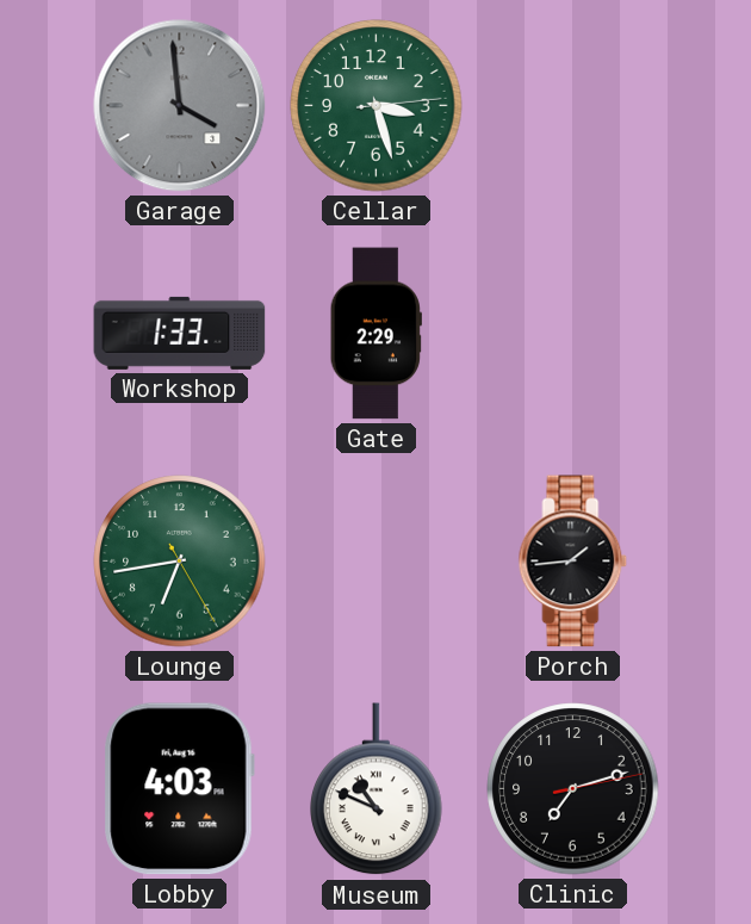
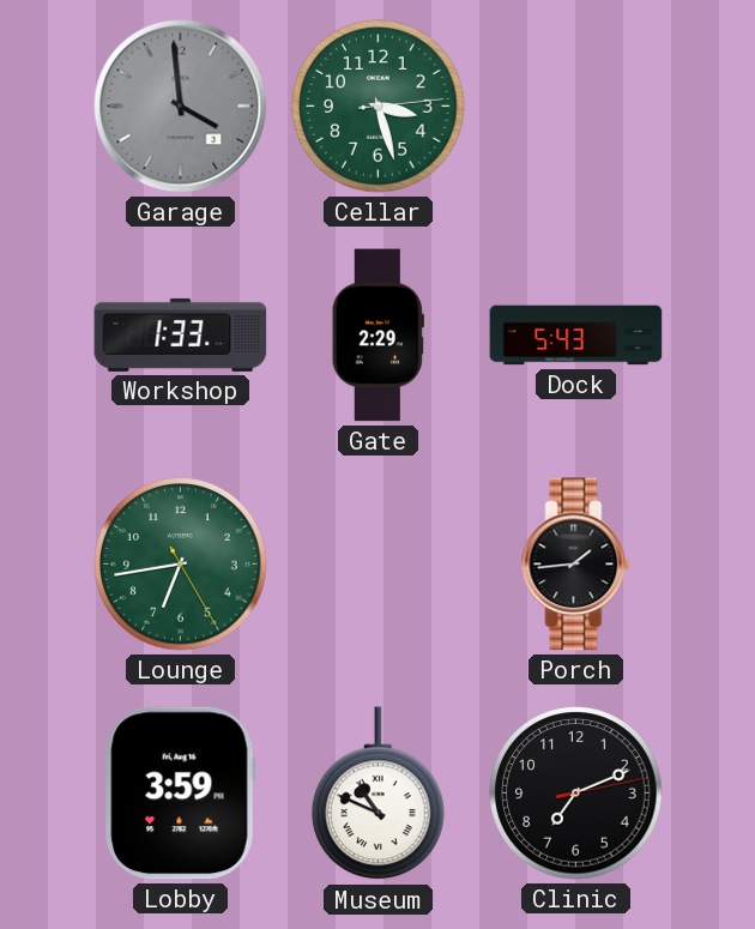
Dock: none -> 5:43 (576, 336)
Lobby: 4:03 -> 3:59 (180, 794)
Clinic: 7:12 -> 7:11 (576, 794)
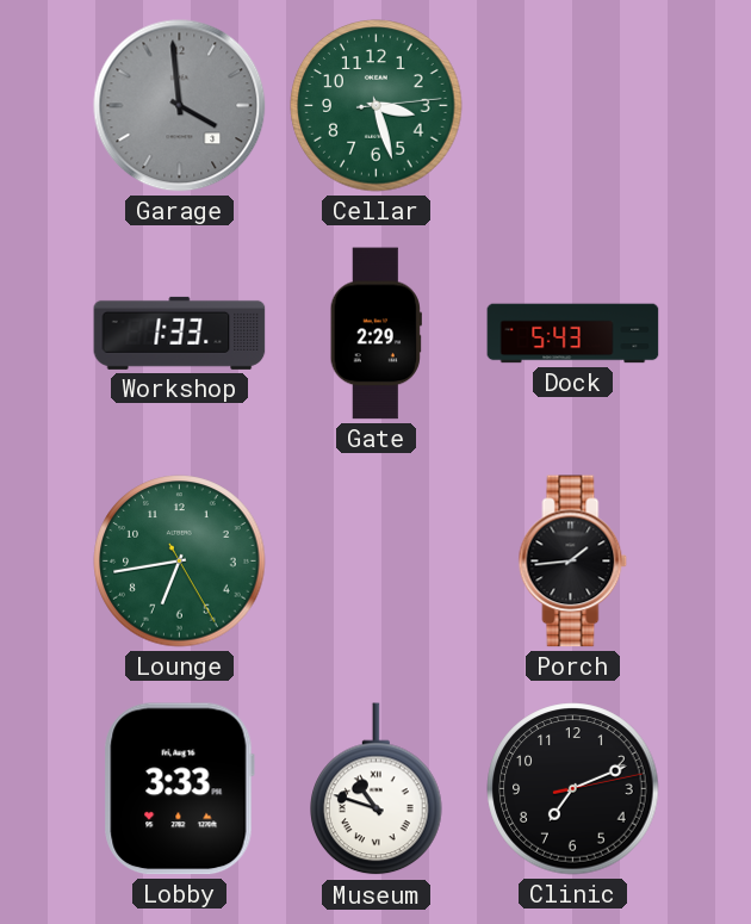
Lobby: 3:59 -> 3:33 (179, 789)
Museum: 10:49 -> 10:48 (377, 789)
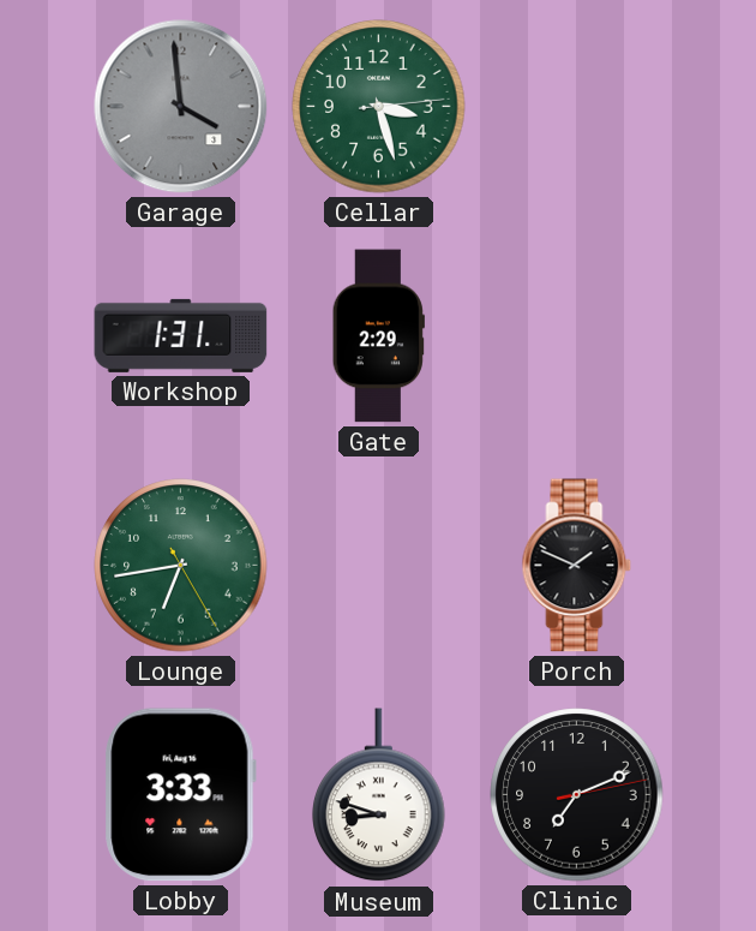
Workshop: 1:33 -> 1:31 (181, 335)
Dock: 5:43 -> none (573, 334)
Porch: 1:44 -> 1:49 (577, 566)
Museum: 10:48 -> 8:48 (379, 795)
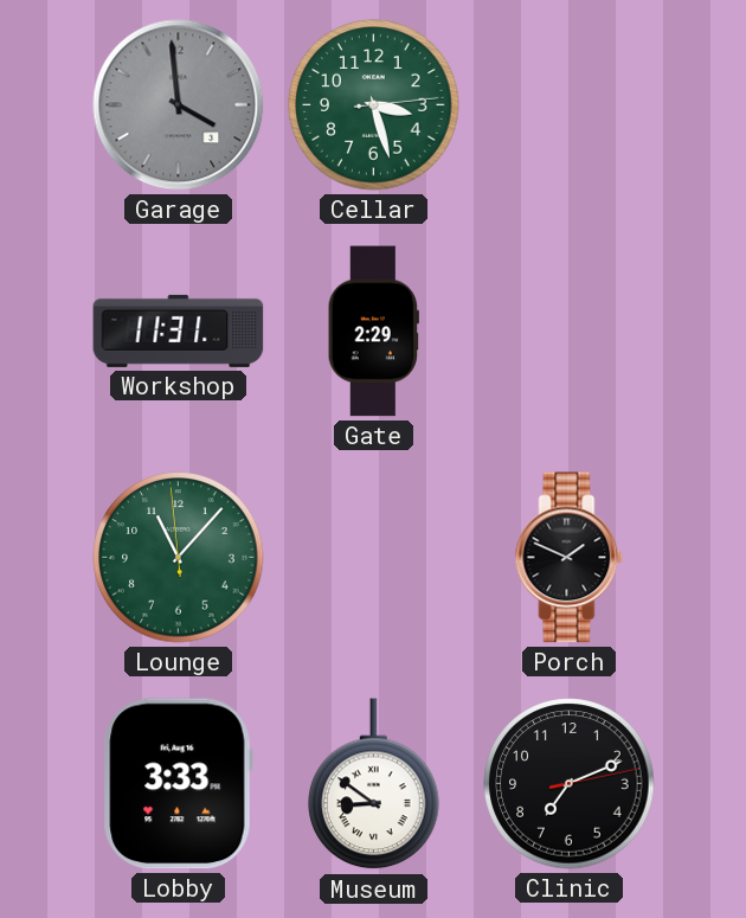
Workshop: 1:31 -> 11:31 (179, 330)
Lounge: 6:43 -> 11:06 (179, 558)
Museum: 8:48 -> 8:51 (374, 784)
